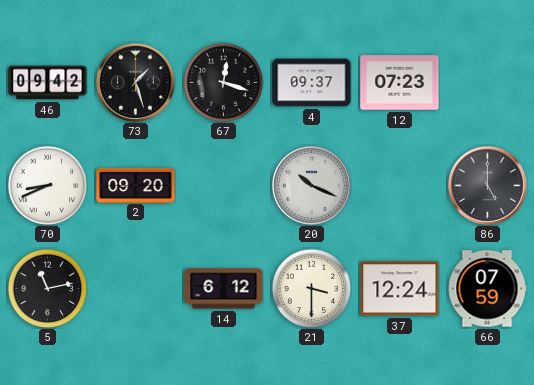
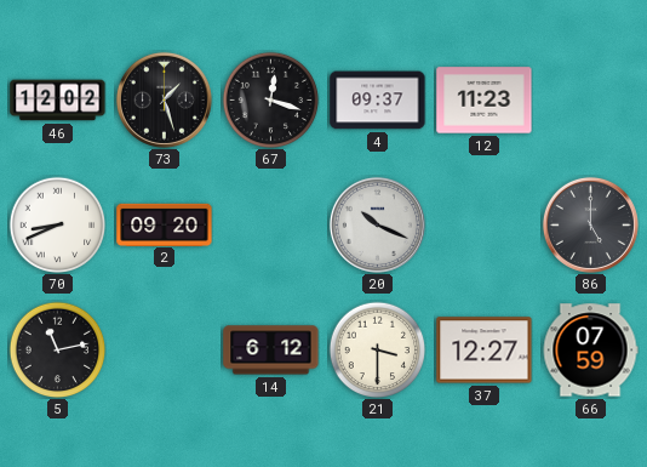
46: 09:42 -> 12:02 (58, 101)
12: 07:23 -> 11:23 (485, 101)
37: 12:24 -> 12:27 (485, 351)
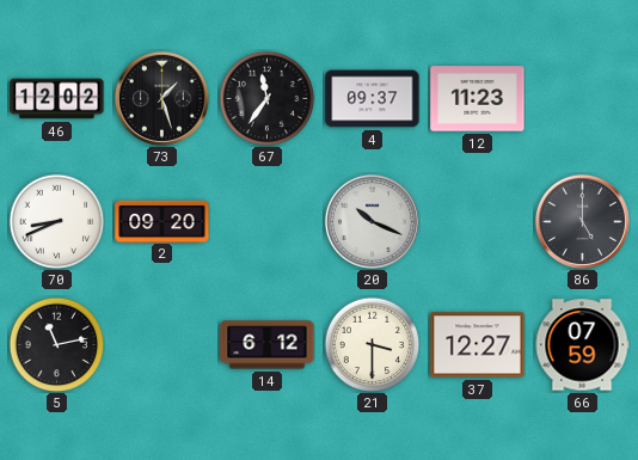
67: 12:18 -> 11:36 (266, 98)
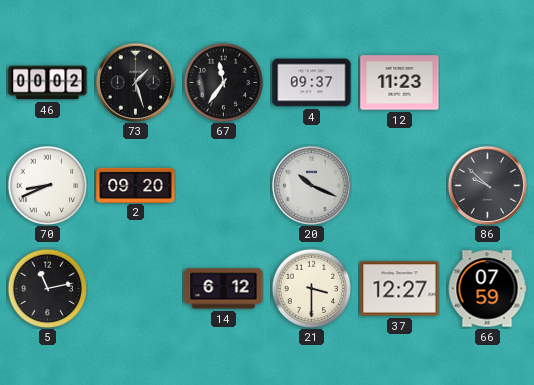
46: 12:02 -> 00:02 (48, 83)
86: 5:00 -> 9:52 (487, 185)
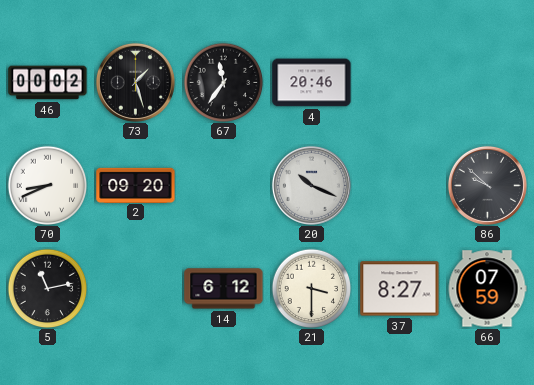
4: 09:37 -> 20:46 (312, 83)
12: 11:23 -> none (400, 83)
37: 12:27 -> 8:27 (400, 289)
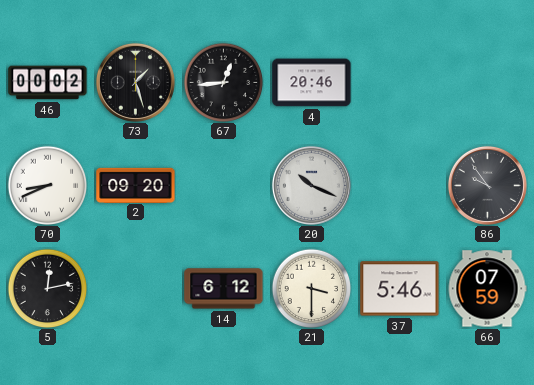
67: 11:36 -> 12:44 (223, 82)
86: 9:52 -> 9:54 (487, 185)
5: 11:13 -> 12:13 (47, 288)
37: 8:27 -> 5:46 (400, 289)
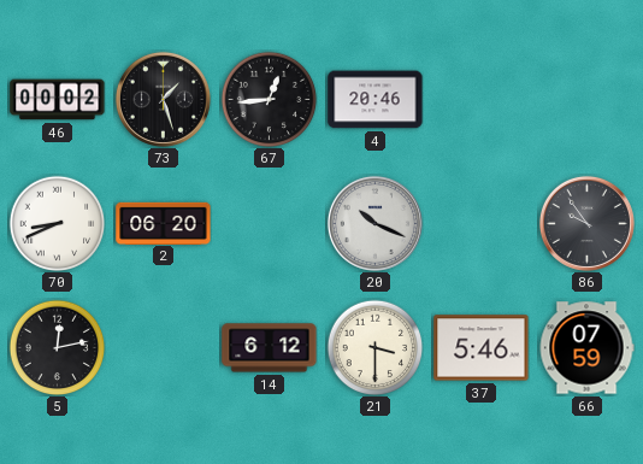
2: 09:20 -> 06:20 (164, 223)
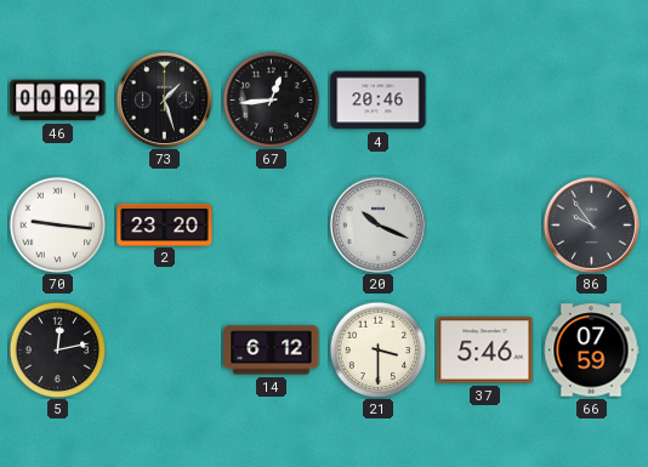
70: 8:41 -> 9:16 (57, 224)
2: 06:20 -> 23:20 (165, 224)
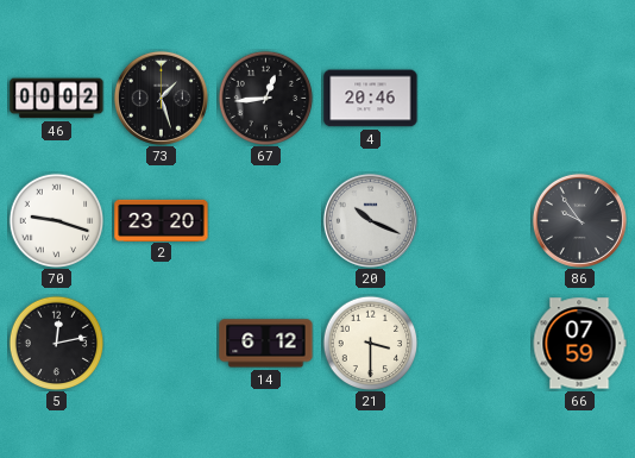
70: 9:16 -> 9:18 (56, 220)
37: 5:46 -> none (485, 351)
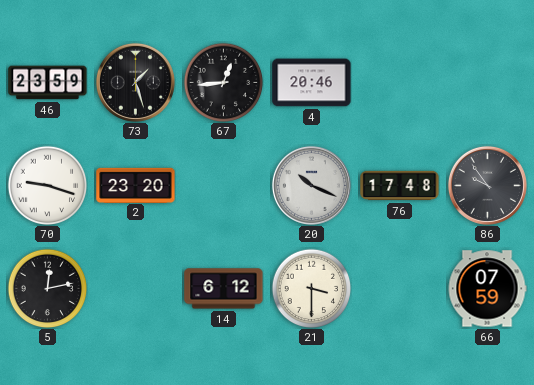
46: 00:02 -> 23:59 (48, 83)
76: none -> 17:48 (400, 186)
